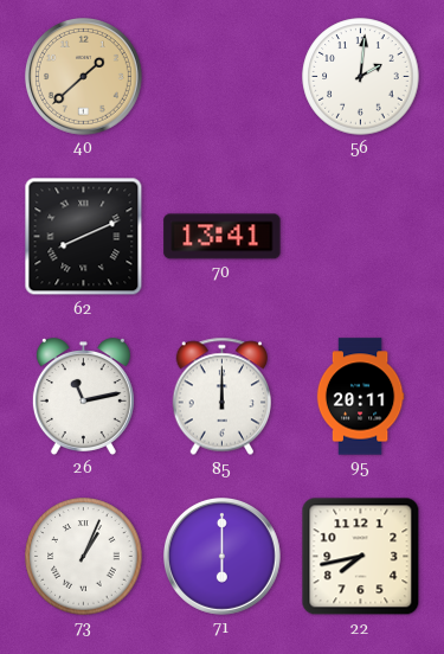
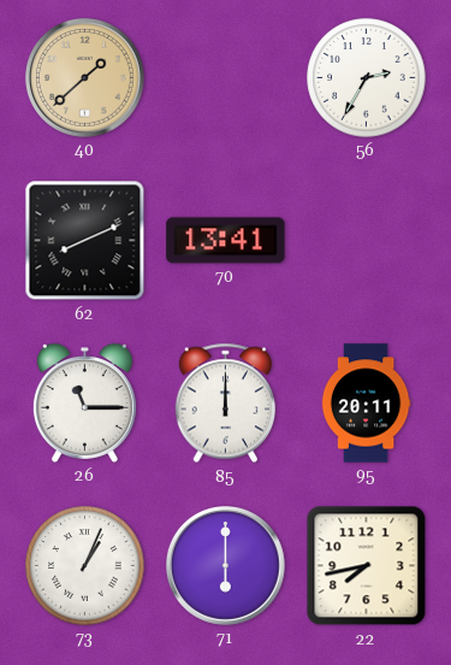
56: 2:01 -> 2:35 (367, 78)
26: 11:13 -> 11:15 (84, 404)
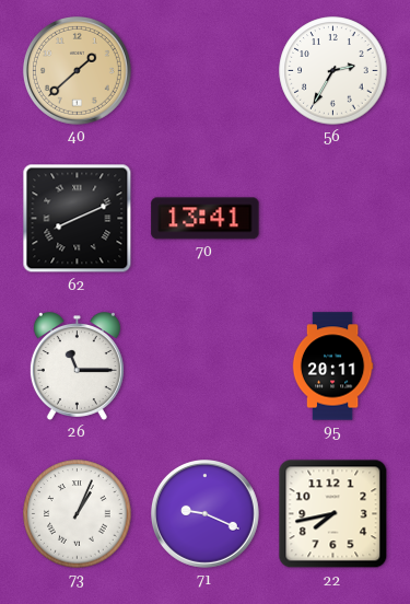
85: 12:00 -> none (226, 404)
71: 6:00 -> 9:19 (206, 514)
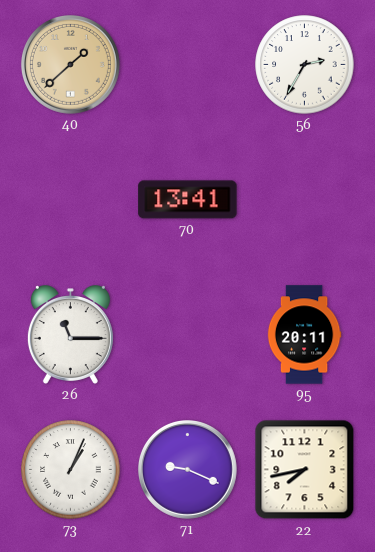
62: 8:11 -> none (78, 219)
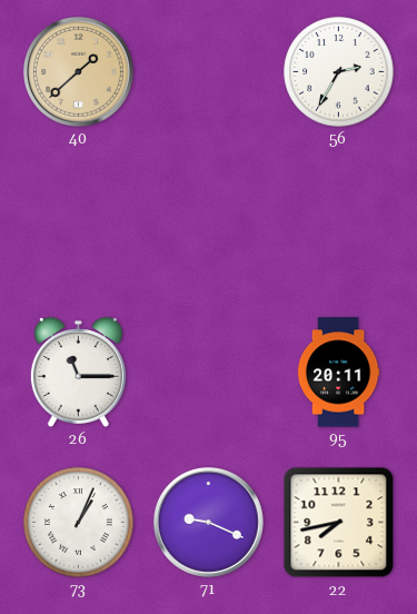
70: 13:41 -> none (188, 200)
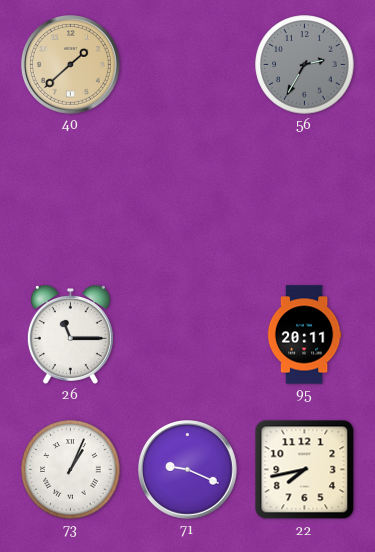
56 dial: white -> grey (305, 65)
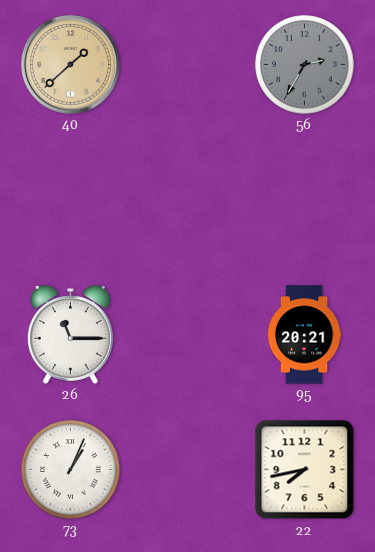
95: 20:11 -> 20:21 (304, 335)
71: 9:19 -> none (188, 470)
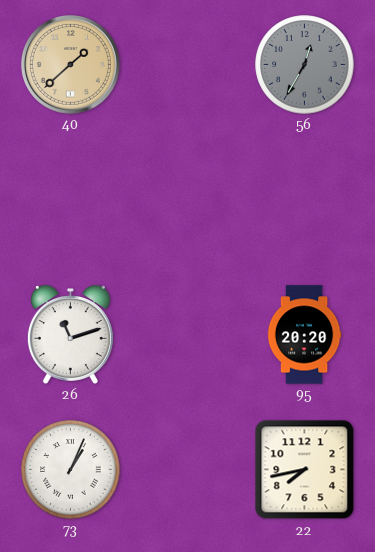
56: 2:35 -> 12:35 (305, 65)
26: 11:15 -> 11:12 (70, 335)
95: 20:21 -> 20:20 (304, 335)
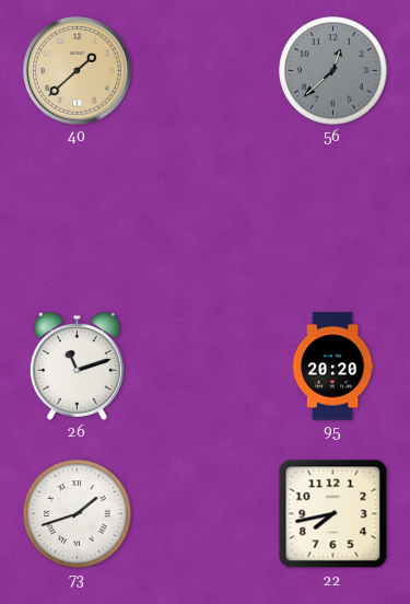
56: 12:35 -> 12:38 (333, 71)
73: 1:04 -> 1:42 (78, 514)
